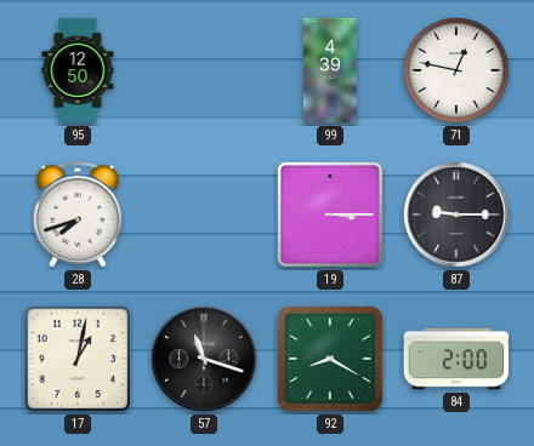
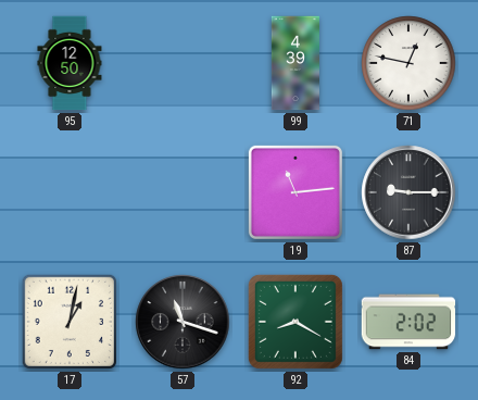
28: 7:42 -> none (78, 215)
19: 3:15 -> 11:14 (295, 192)
84: 2:00 -> 2:02 (408, 322)
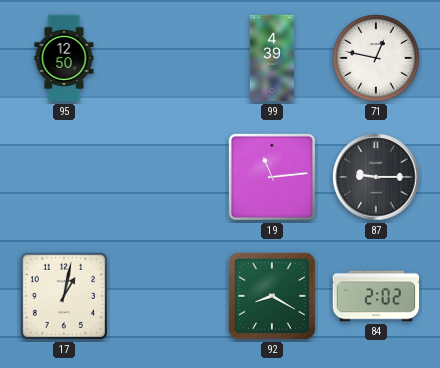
57: 11:18 -> none (183, 322)
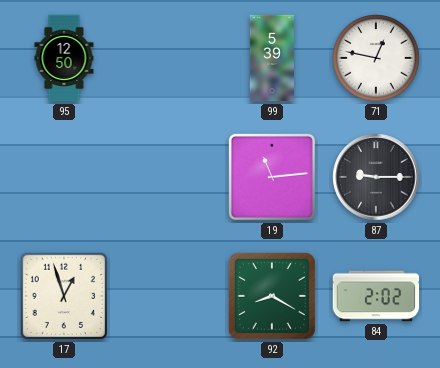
99: 4:39 -> 5:39 (272, 58)
17: 1:02 -> 12:57 (64, 296)
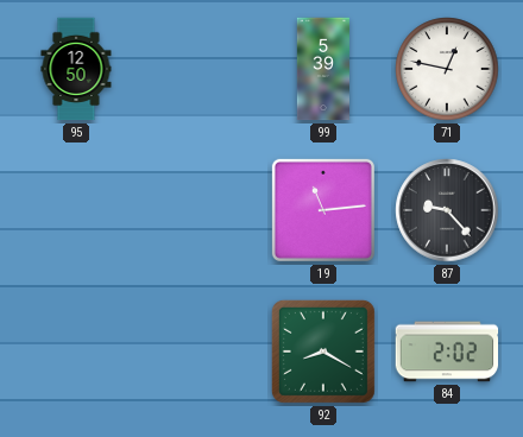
87: 9:15 -> 9:23 (447, 210)
17: 12:57 -> none (64, 296)
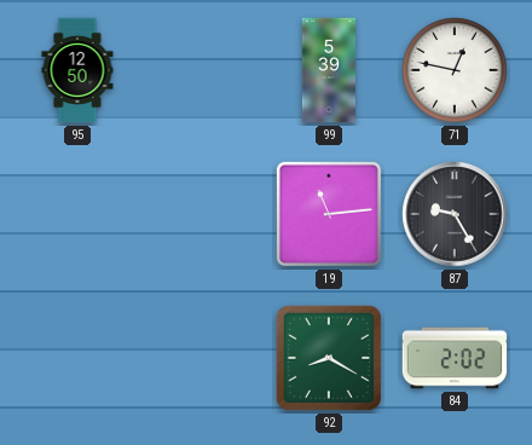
87: 9:23 -> 9:25 (455, 214)
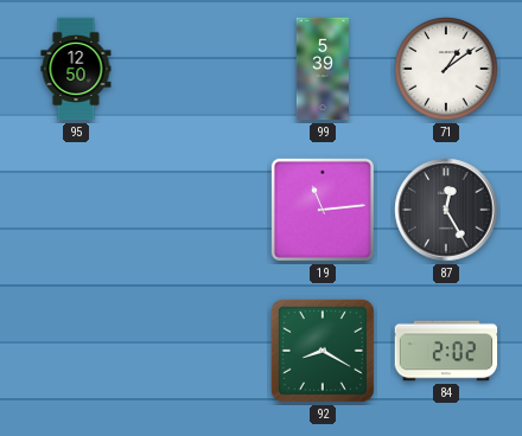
71: 12:47 -> 1:09 (446, 69)
87: 9:25 -> 12:25 (446, 210)
